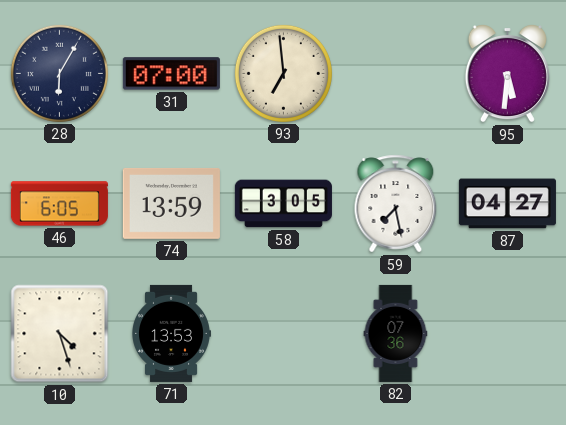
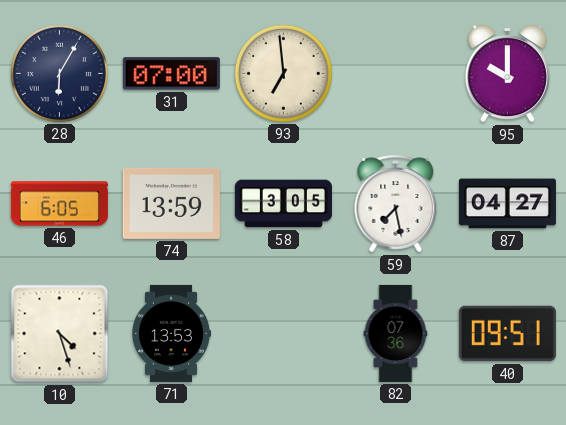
95: 5:31 -> 10:00 (507, 74)
40: none -> 09:51 (507, 334)
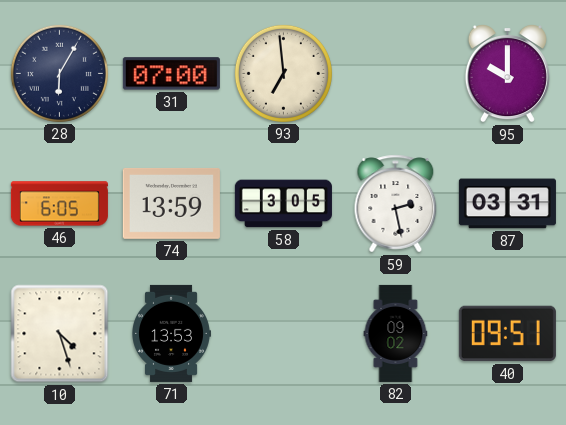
59: 7:28 -> 2:28 (396, 204)
87: 04:27 -> 03:31 (507, 204)
82: 07:36 -> 09:02 (396, 333)
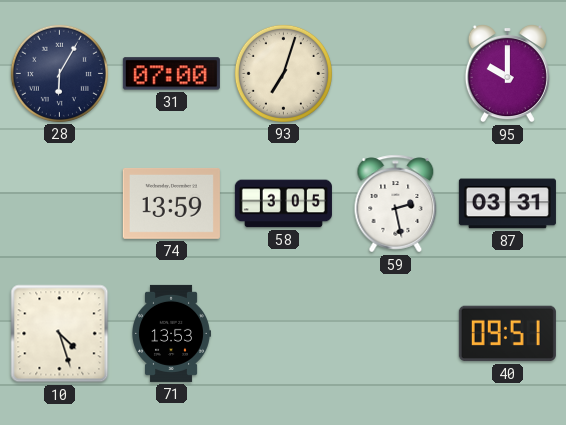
93: 6:59 -> 7:03 (283, 73)
46: 6:05 -> none (59, 204)
82: 09:02 -> none (396, 333)
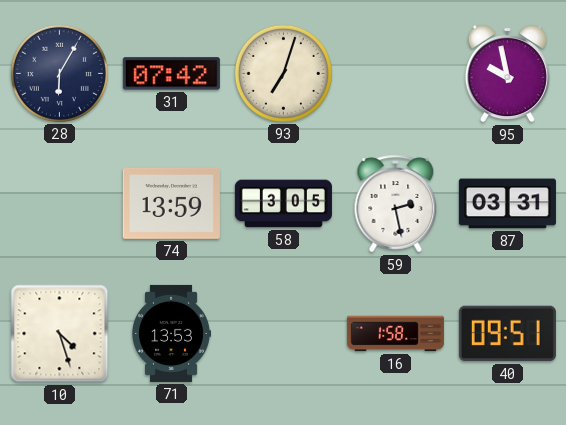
31: 07:00 -> 07:42 (171, 74)
95: 10:00 -> 9:58 (507, 74)
16: none -> 1:58 (395, 334)
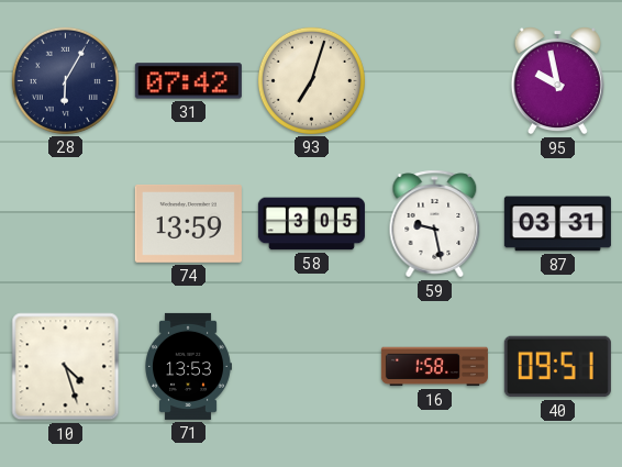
59: 2:28 -> 9:28 (435, 224)
